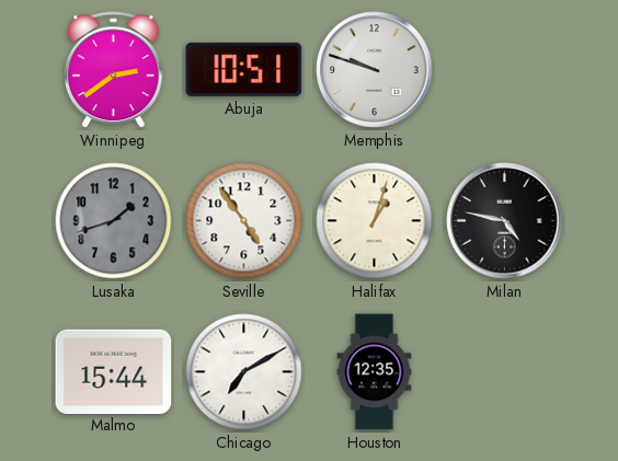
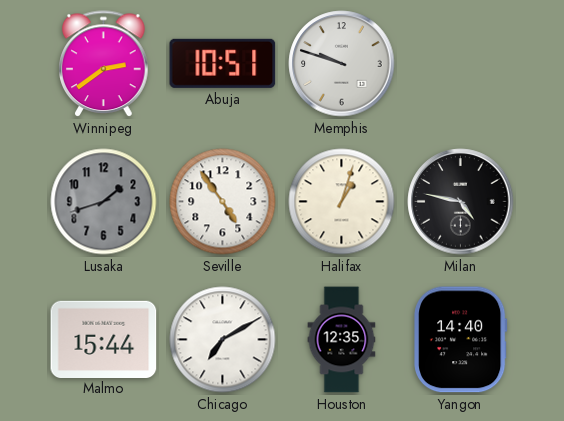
Yangon: none -> 14:40 (460, 340)
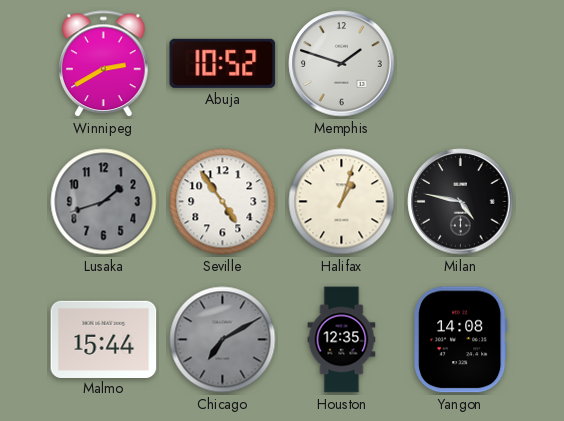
Winnipeg: 2:39 -> 2:40 (104, 64)
Abuja: 10:51 -> 10:52 (223, 63)
Memphis: 9:48 -> 1:48 (342, 64)
Chicago dial: white -> grey (223, 340)
Yangon: 14:40 -> 14:08 (460, 340)
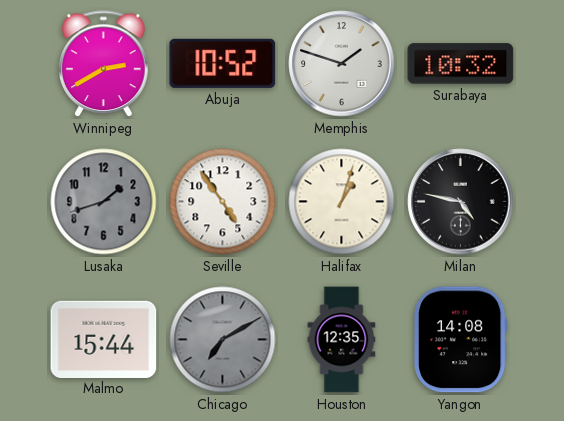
Surabaya: none -> 10:32 (461, 64)
